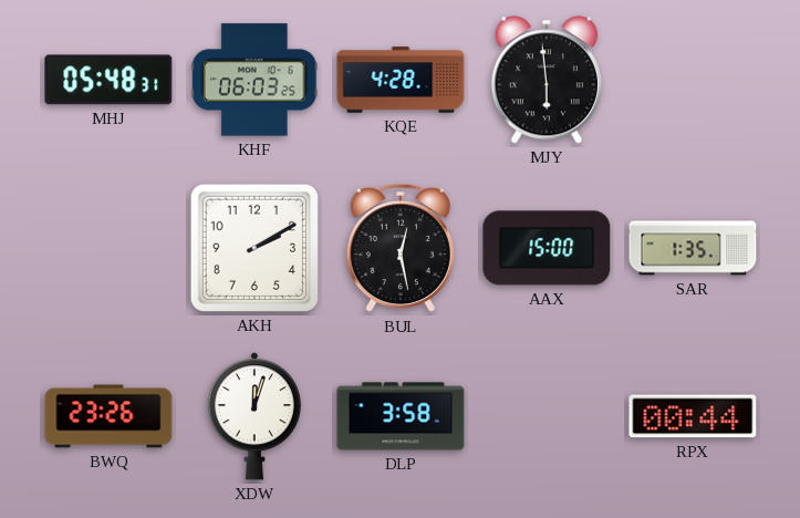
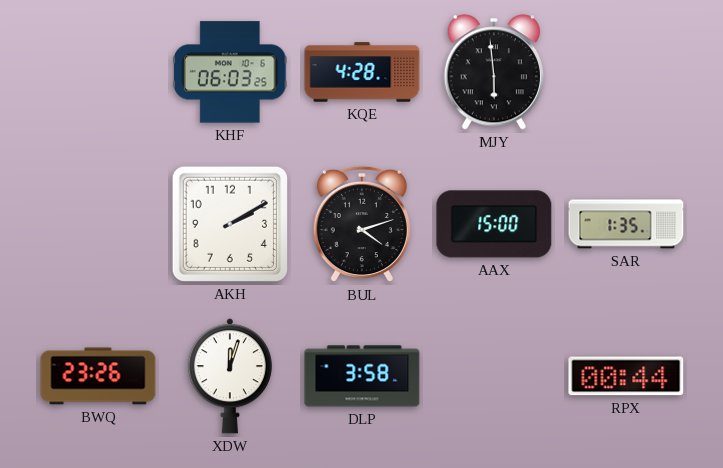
MHJ: 05:48 -> none (108, 80)
BUL: 12:28 -> 4:12 (362, 224)
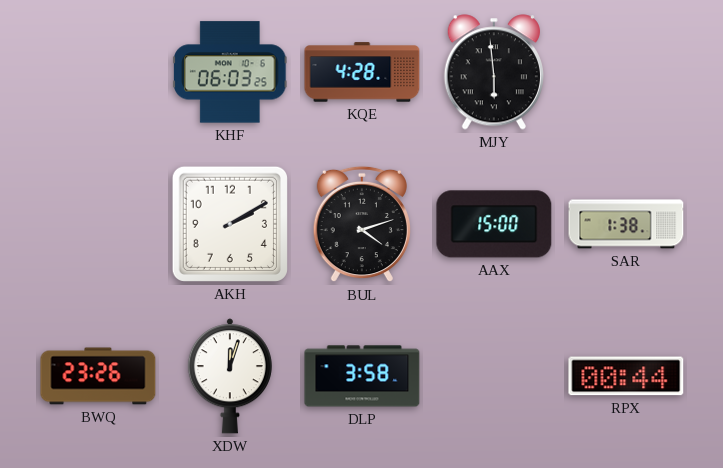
SAR: 1:35 -> 1:38 (626, 224)
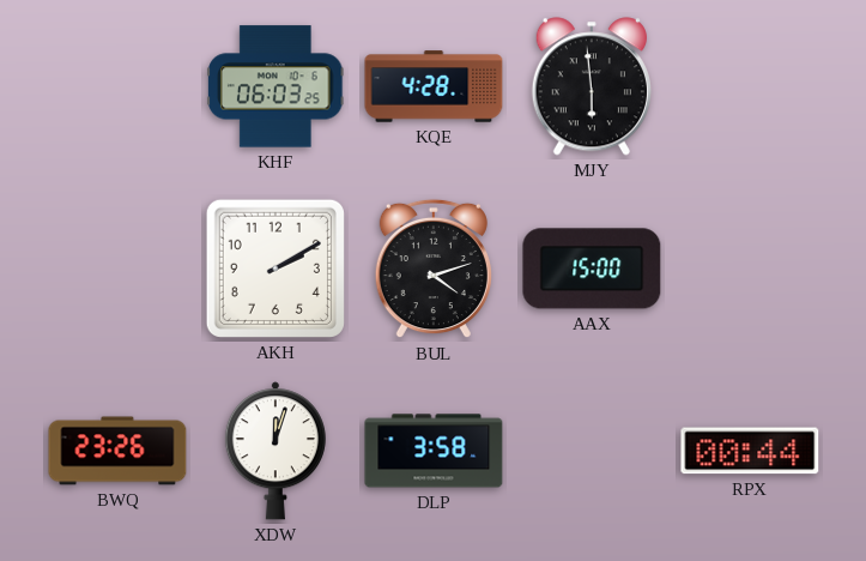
SAR: 1:38 -> none (626, 224)
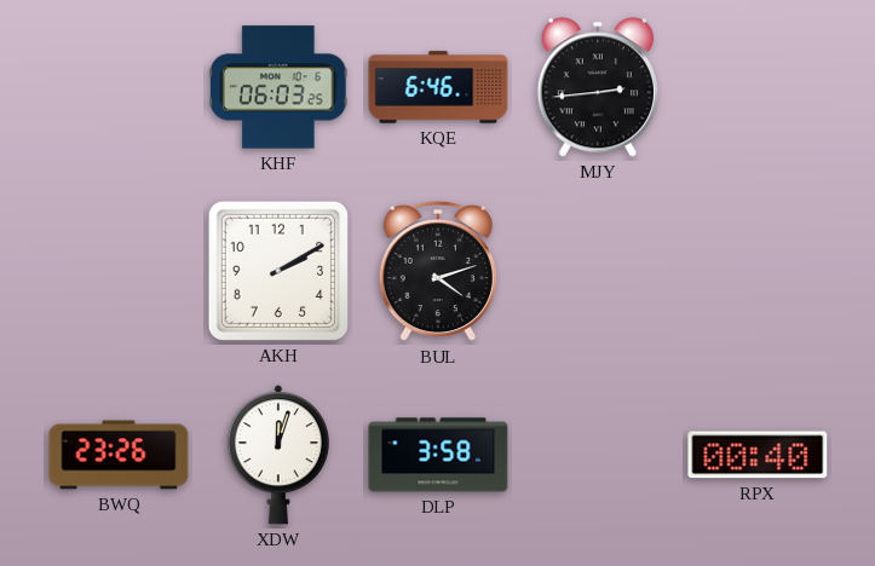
KQE: 4:28 -> 6:46 (438, 87)
MJY: 5:59 -> 2:44 (598, 87)
AAX: 15:00 -> none (592, 269)
RPX: 00:44 -> 00:40 (758, 455)
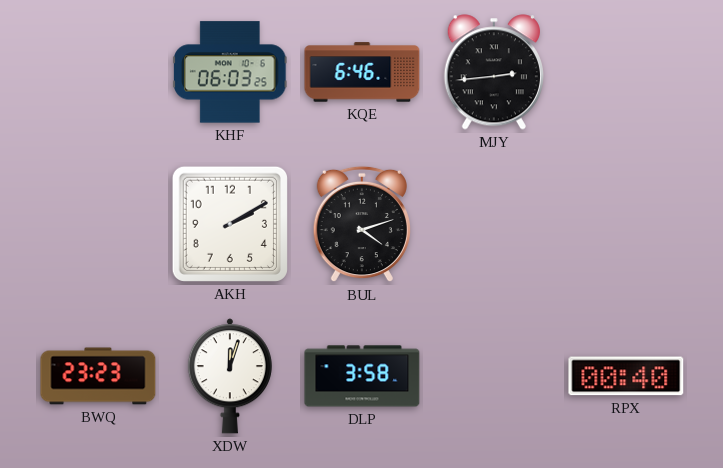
BWQ: 23:26 -> 23:23 (98, 376)
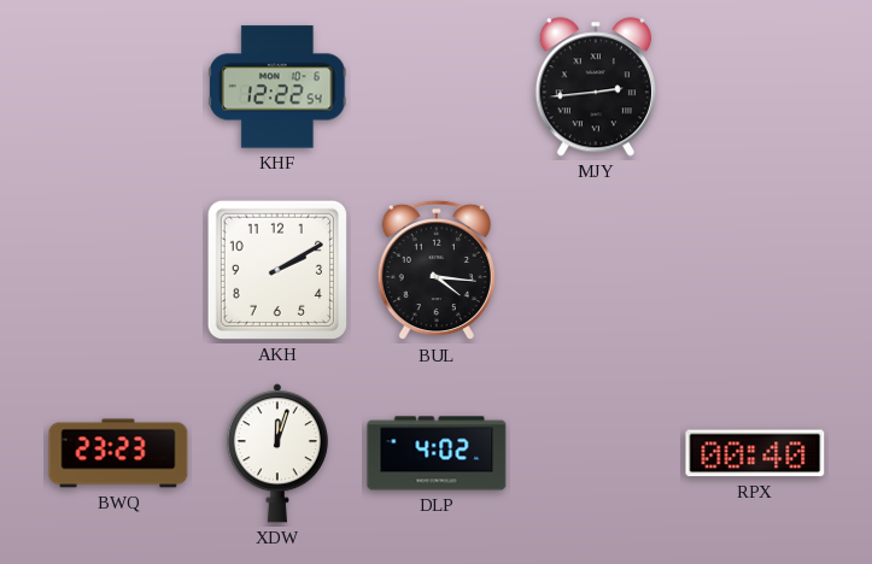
KHF: 06:03 -> 12:22 (279, 87)
KQE: 6:46 -> none (362, 72)
BUL: 4:12 -> 4:16 (437, 270)
DLP: 3:58 -> 4:02 (437, 453)
